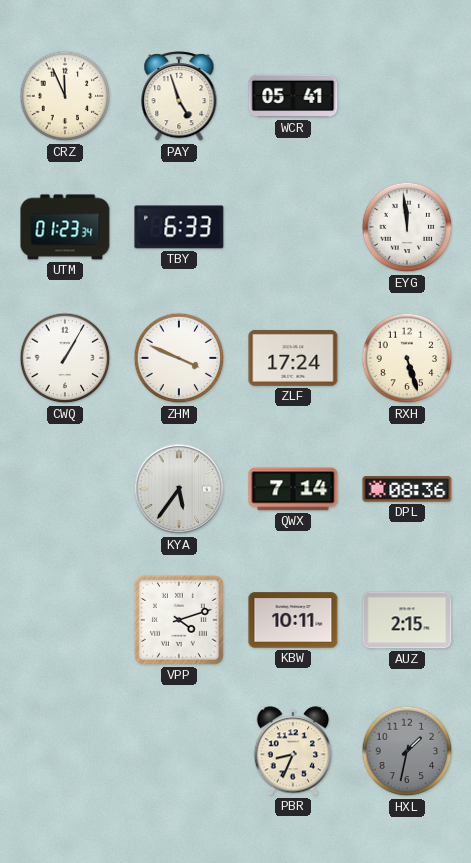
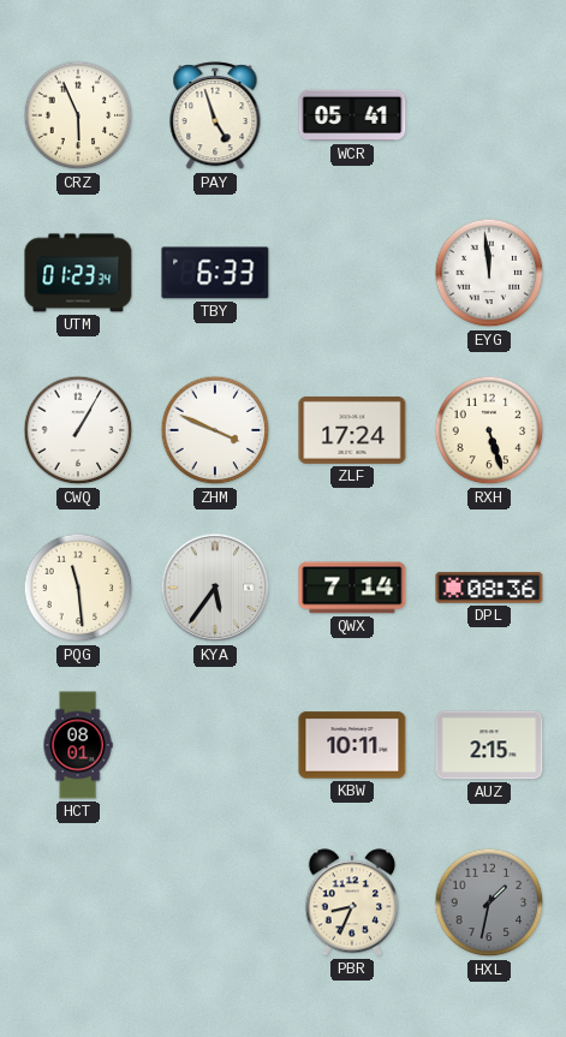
CRZ: 11:56 -> 5:56 (78, 115)
PQG: none -> 11:29 (78, 588)
HCT: none -> 08:01 (78, 745)
VPP: 4:12 -> none (179, 620)
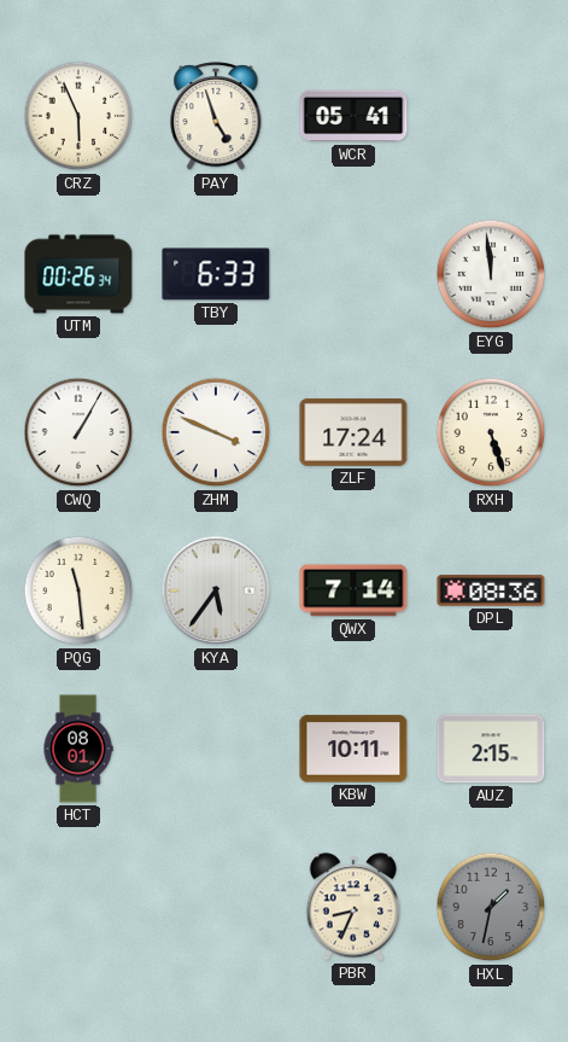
UTM: 01:23 -> 00:26 (78, 274)
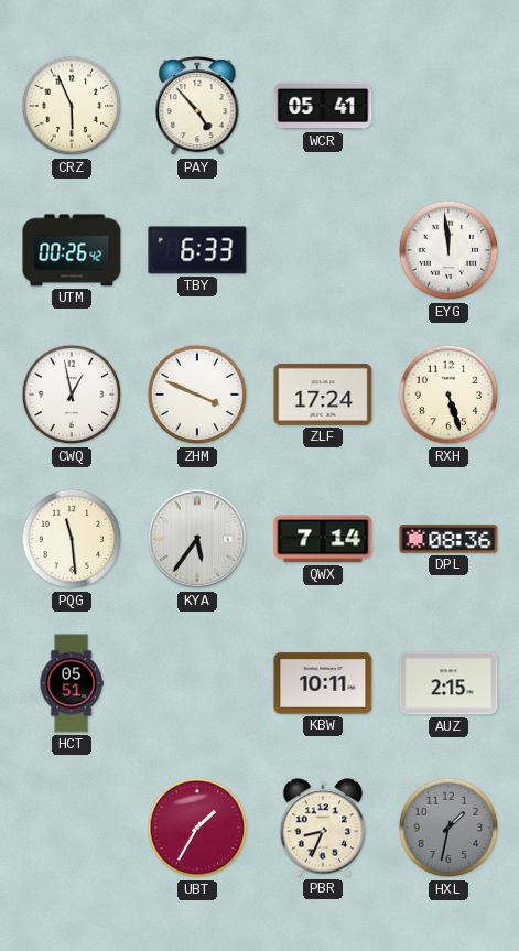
PAY: 4:57 -> 4:53 (197, 107)
UTM: 00:26:34 -> 00:26:42 (72, 250)
CWQ: 1:05 -> 12:58 (72, 395)
HCT: 08:01 -> 05:51 (72, 683)
UBT: none -> 1:35 (197, 828)
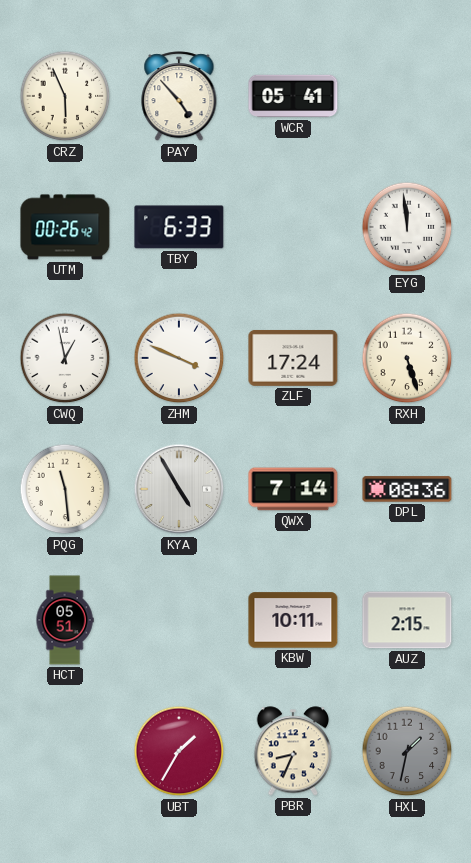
KYA: 5:36 -> 4:55 (179, 489)
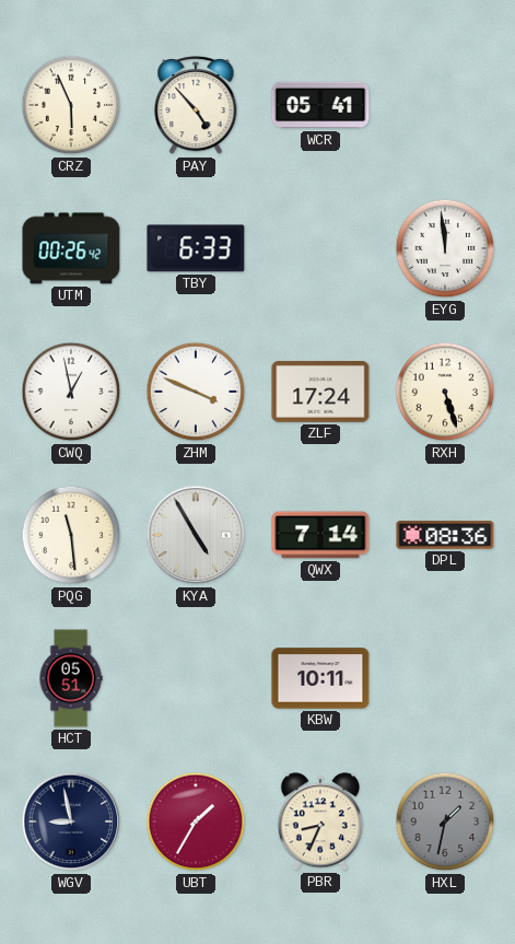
AUZ: 2:15 -> none (407, 620)
WGV: none -> 8:58 (71, 821)
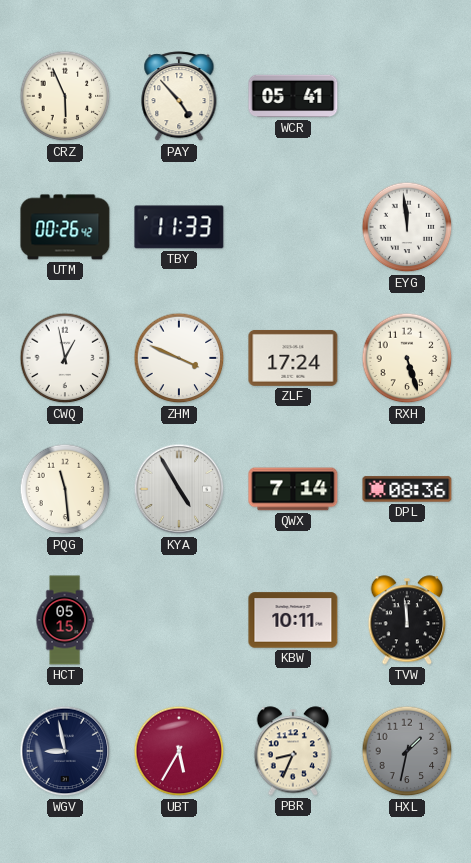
TBY: 6:33 -> 11:33 (179, 227)
HCT: 05:51 -> 05:15 (65, 620)
TVW: none -> 11:59 (407, 620)
UBT: 1:35 -> 5:35 (179, 751)
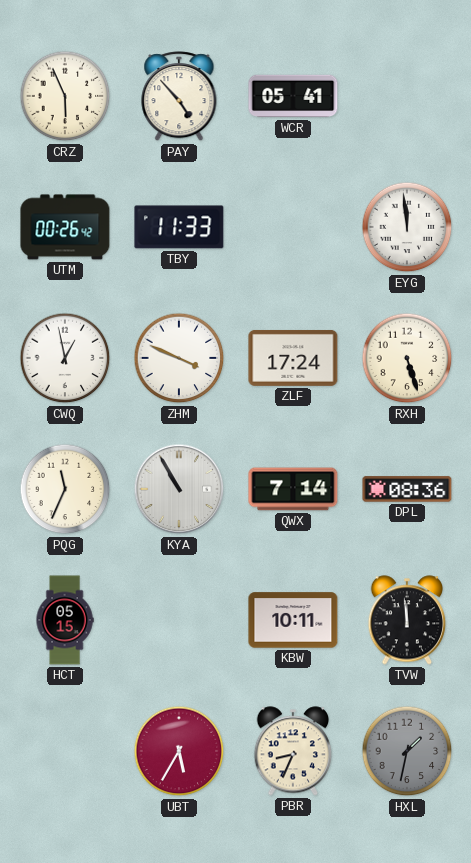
PQG: 11:29 -> 11:34 (65, 489)
KYA: 4:55 -> 10:55 (179, 489)
WGV: 8:58 -> none (65, 751)
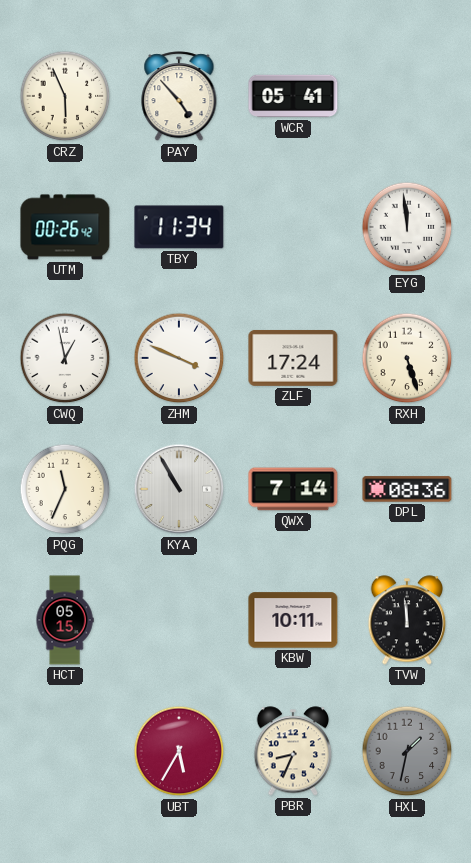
TBY: 11:33 -> 11:34 (179, 227)
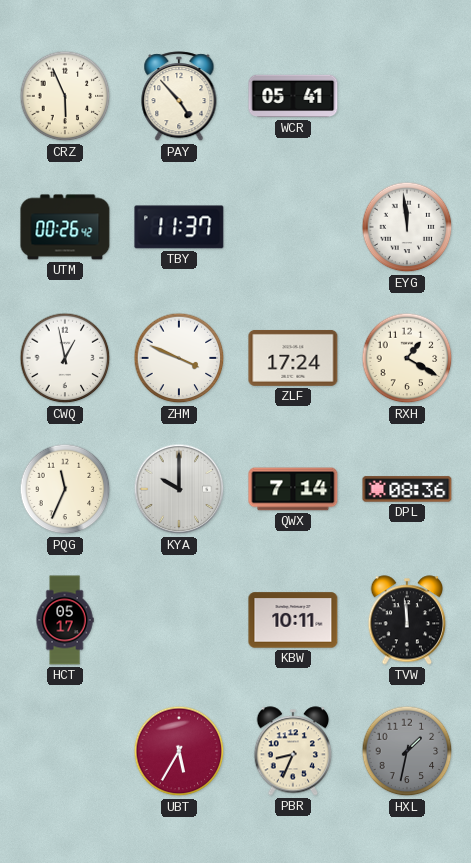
TBY: 11:34 -> 11:37 (179, 227)
RXH: 5:27 -> 1:20 (407, 358)
KYA: 10:55 -> 10:00 (179, 489)
HCT: 05:15 -> 05:17 (65, 620)
